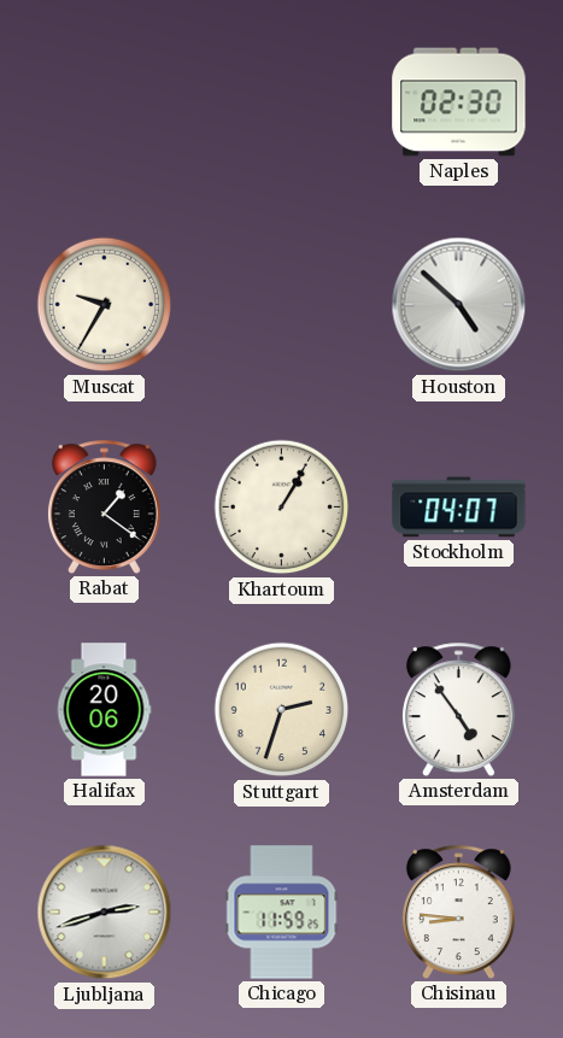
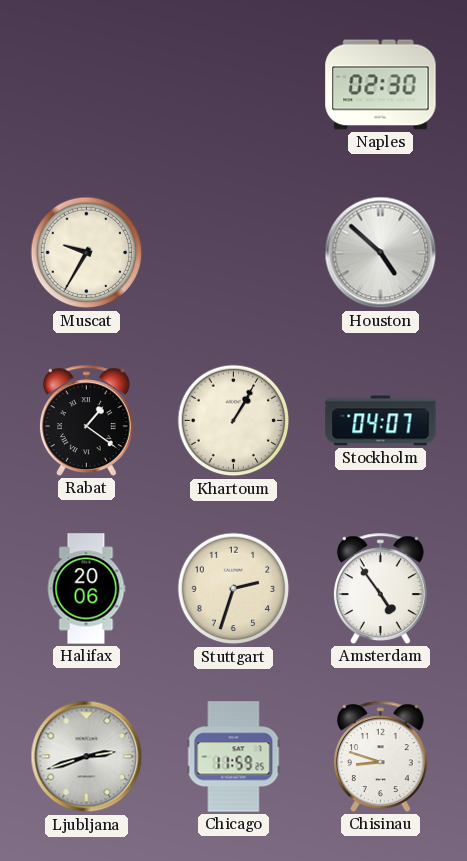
Chisinau: 8:46 -> 8:48 (380, 756)
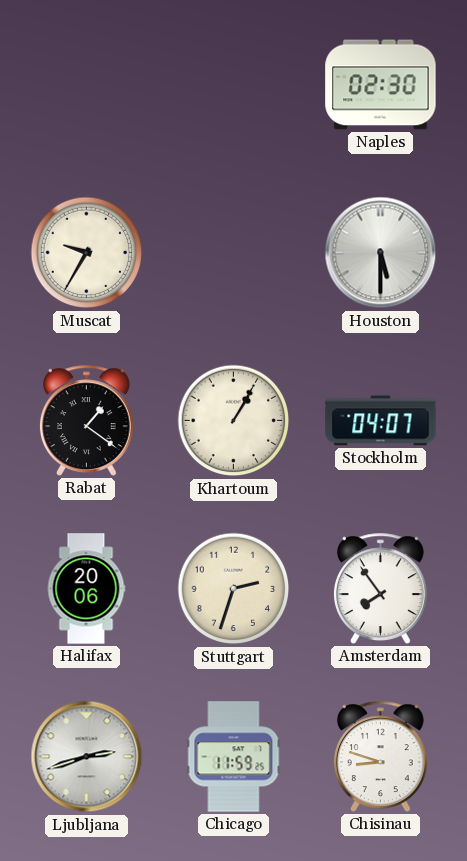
Houston: 4:52 -> 5:30 (381, 253)
Amsterdam: 4:54 -> 7:54 (380, 588)
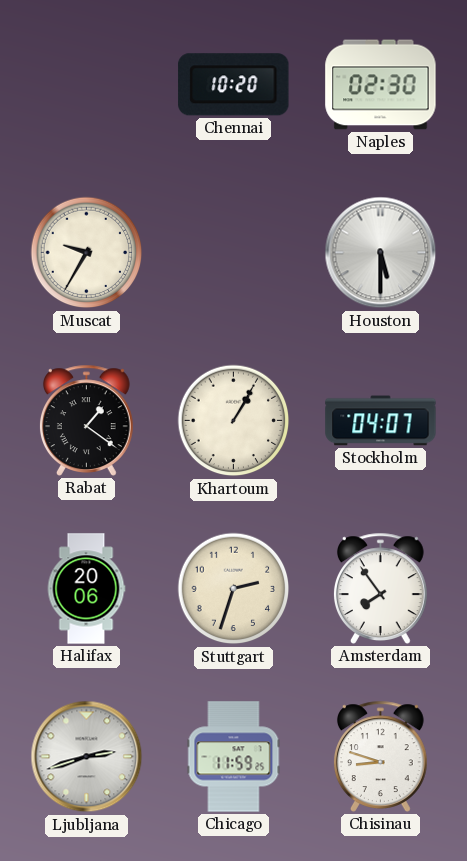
Chennai: none -> 10:20 (234, 85)
